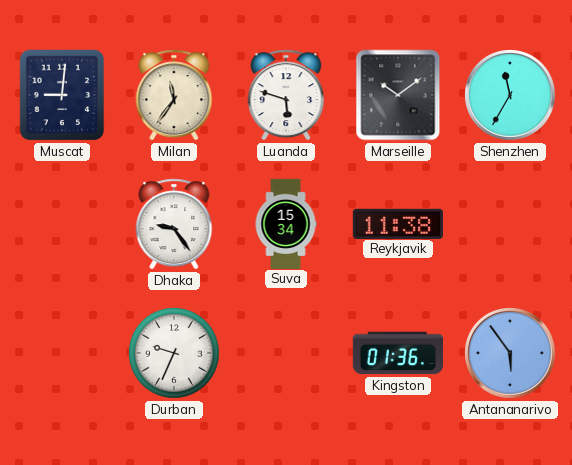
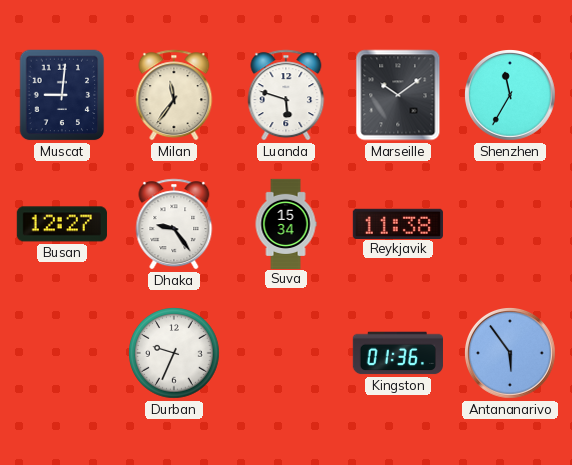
Busan: none -> 12:27 (62, 224)
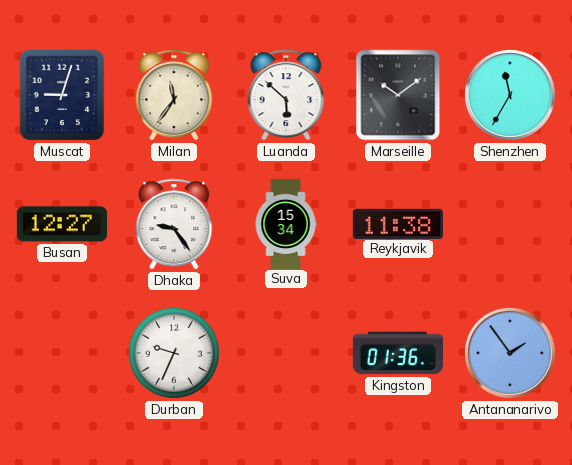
Muscat: 9:01 -> 9:03 (62, 95)
Luanda: 5:48 -> 5:52 (286, 95)
Antananarivo: 5:54 -> 1:54 (511, 354)
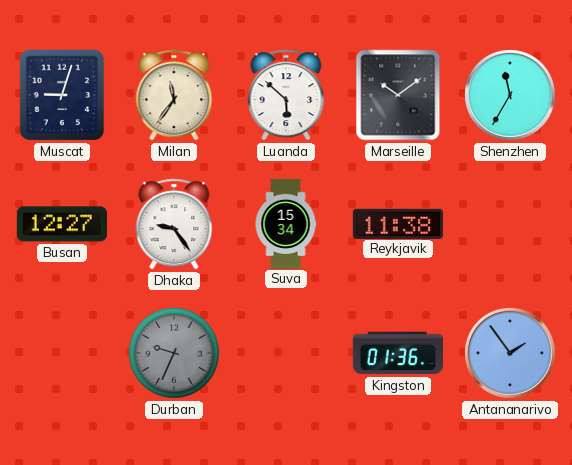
Durban dial: white -> grey (175, 354)
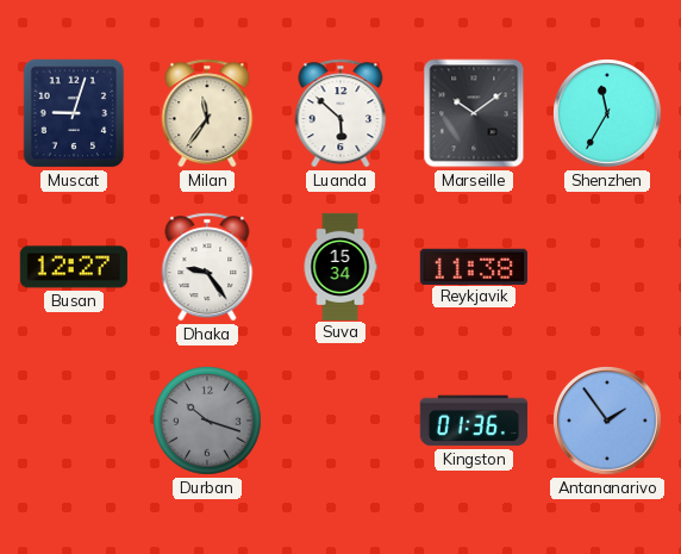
Durban: 9:34 -> 10:18 (208, 422)
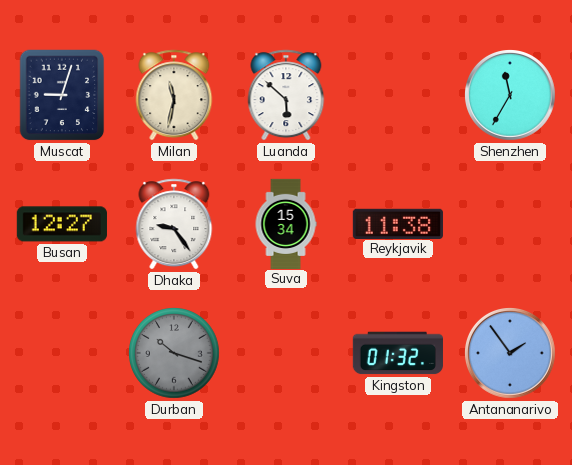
Milan: 11:36 -> 11:32 (174, 95)
Marseille: 10:09 -> none (474, 113)
Kingston: 01:36 -> 01:32 (398, 353)
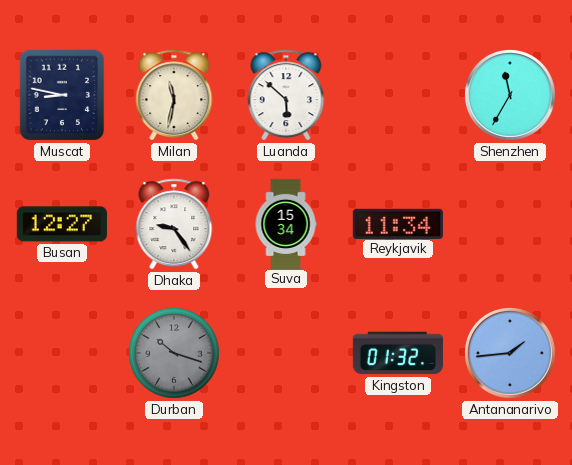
Muscat: 9:03 -> 8:47 (62, 95)
Reykjavik: 11:38 -> 11:34 (398, 223)
Antananarivo: 1:54 -> 1:44 (511, 354)
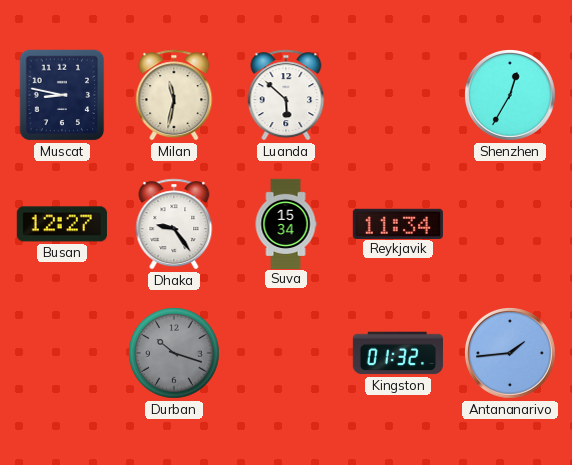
Shenzhen: 11:35 -> 12:35 (511, 96)
